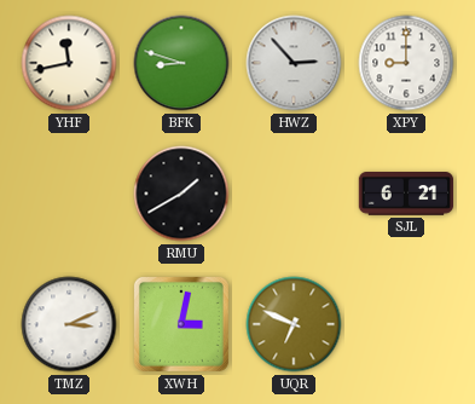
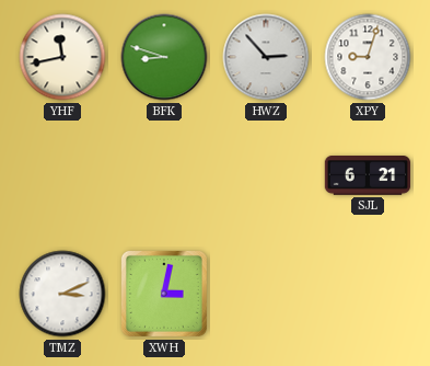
XPY: 9:00 -> 9:03 (368, 57)
RMU: 1:40 -> none (181, 194)
UQR: 6:49 -> none (294, 324)
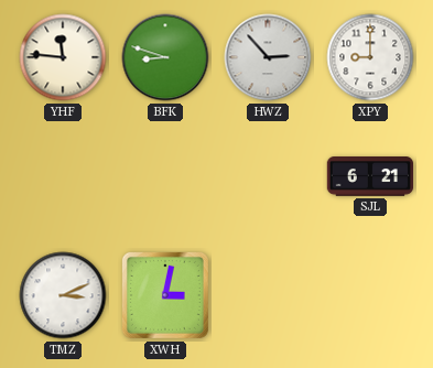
YHF: 11:43 -> 11:46 (63, 57)
XPY: 9:03 -> 9:00 (370, 57)
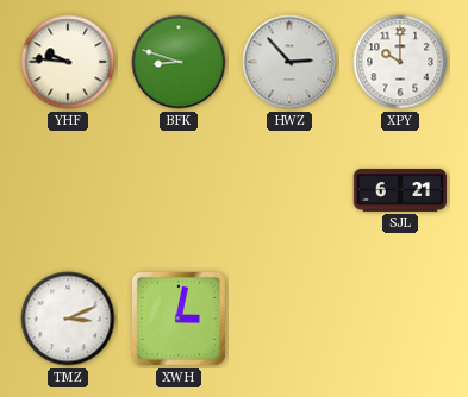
YHF: 11:46 -> 9:46 (68, 62)
XPY: 9:00 -> 10:00 (400, 62)
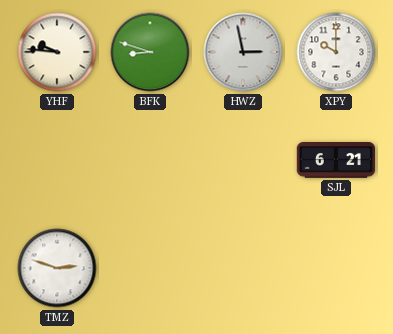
HWZ: 2:53 -> 2:58 (243, 52)
TMZ: 3:11 -> 2:48 (57, 268)
XWH: 3:02 -> none (179, 319)
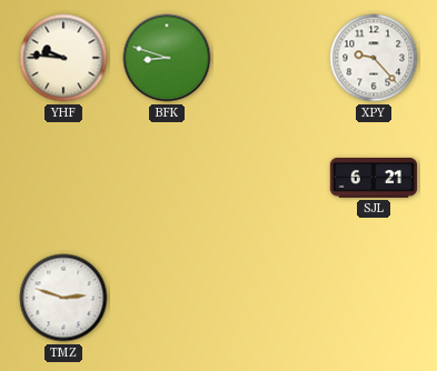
HWZ: 2:58 -> none (243, 52)
XPY: 10:00 -> 9:23 (374, 58)
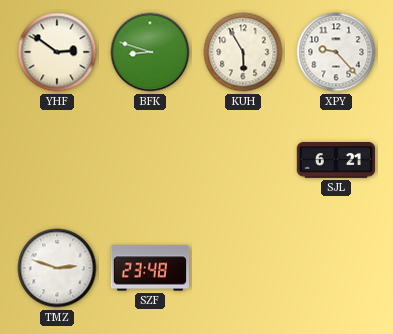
YHF: 9:46 -> 2:51 (57, 52)
KUH: none -> 5:55 (243, 52)
SZF: none -> 23:48 (150, 268)
